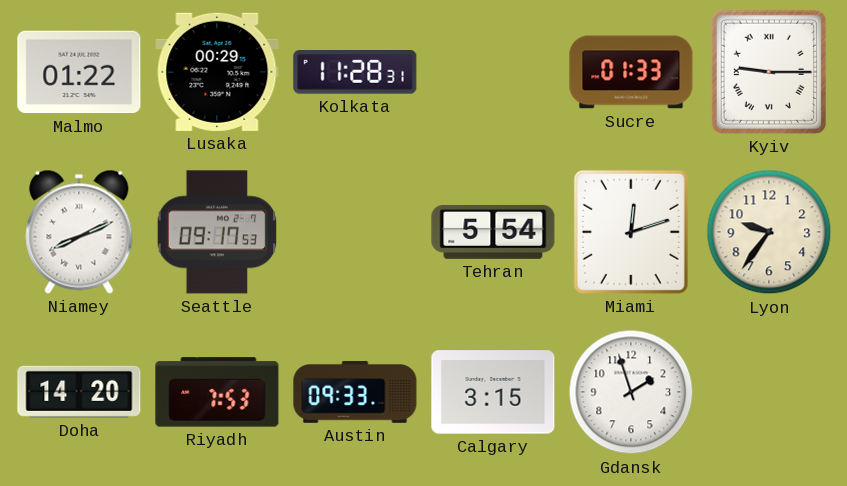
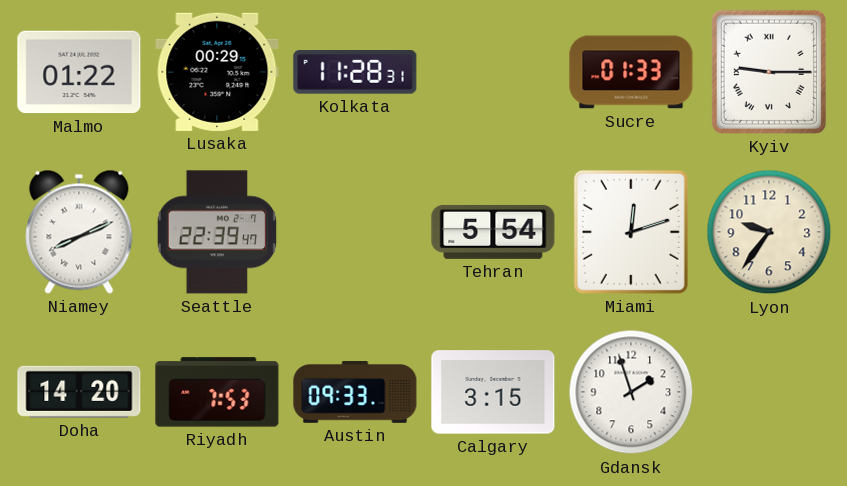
Seattle: 09:17 -> 22:39 (217, 232)
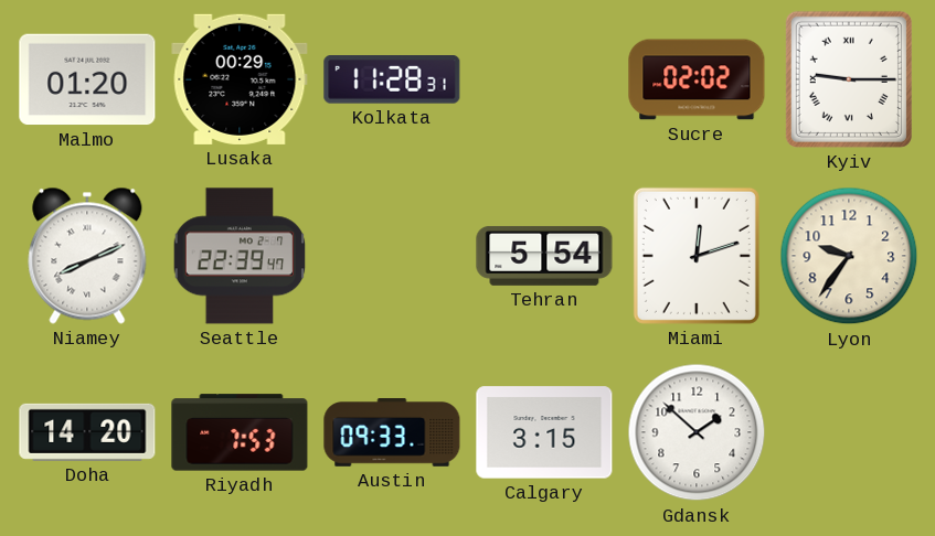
Malmo: 01:22 -> 01:20 (87, 79)
Sucre: 01:33 -> 02:02 (697, 79)
Gdansk: 1:57 -> 1:52 (697, 432)
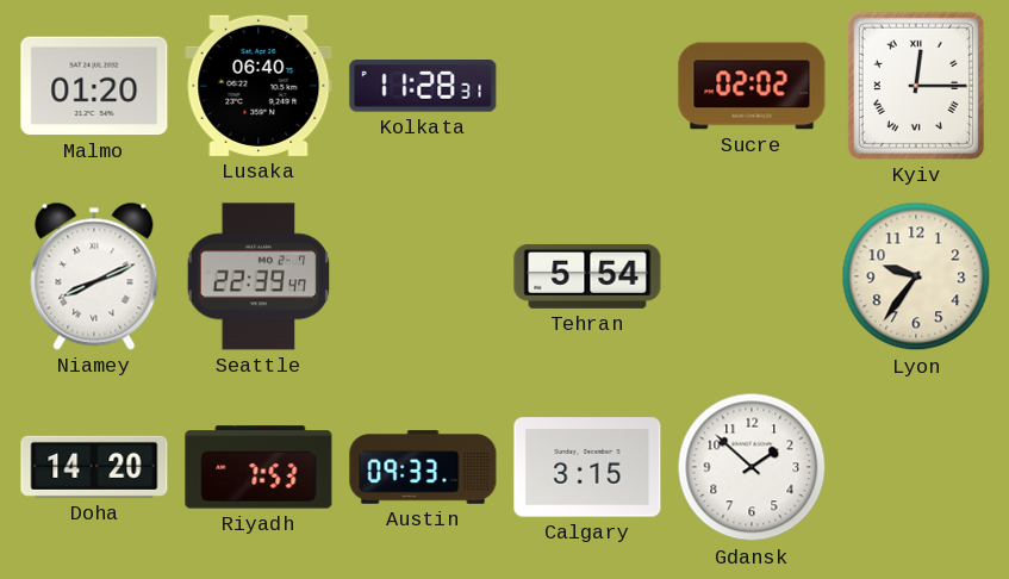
Lusaka: 00:29 -> 06:40 (259, 86)
Kyiv: 9:15 -> 12:15 (916, 86)
Miami: 12:12 -> none (697, 256)
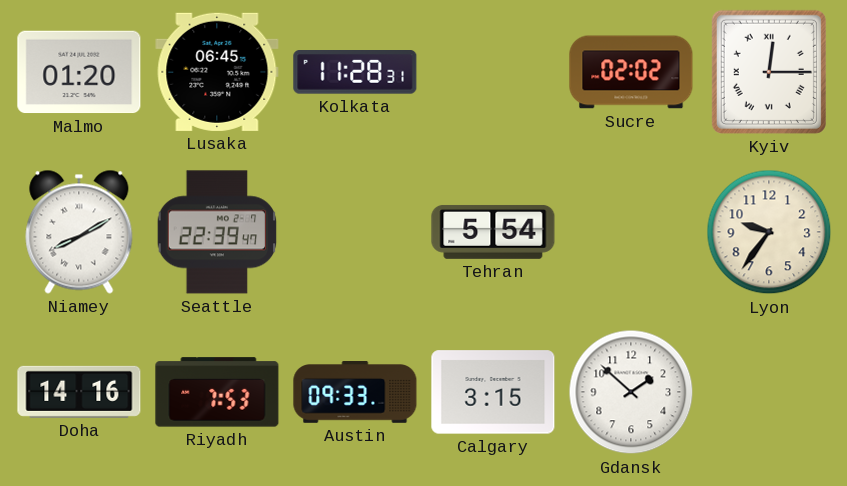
Lusaka: 06:40 -> 06:45 (217, 72)
Niamey: 8:11 -> 8:10 (79, 232)
Doha: 14:20 -> 14:16 (79, 392)
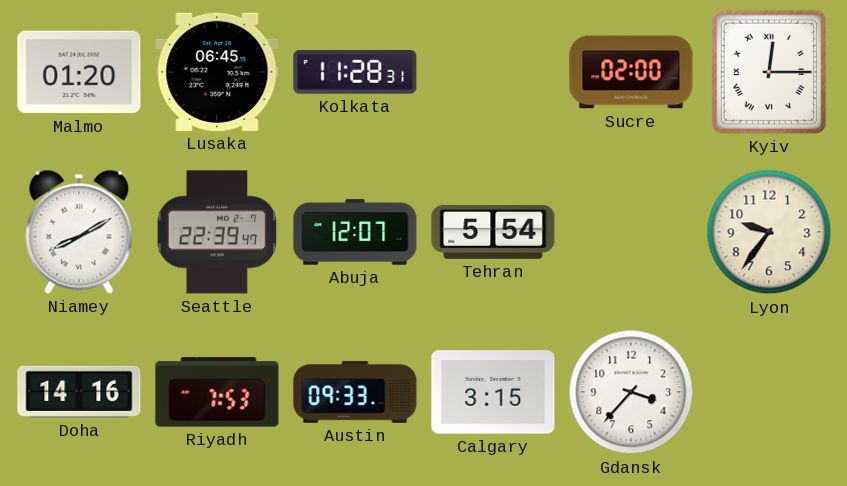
Sucre: 02:02 -> 02:00 (631, 72)
Abuja: none -> 12:07 (355, 232)
Gdansk: 1:52 -> 3:37 (631, 392)
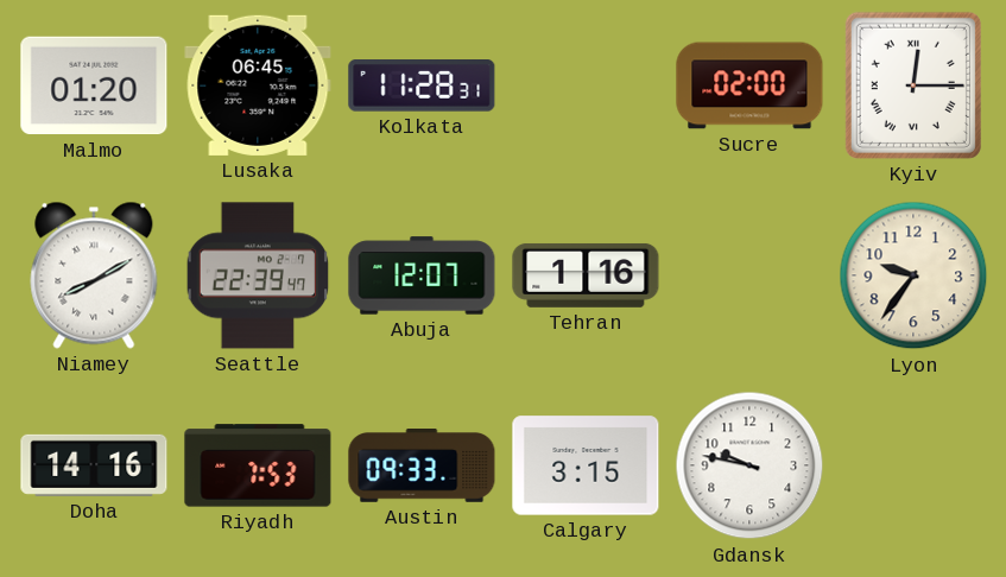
Tehran: 5:54 -> 1:16 (586, 275)
Gdansk: 3:37 -> 9:47 (749, 465)
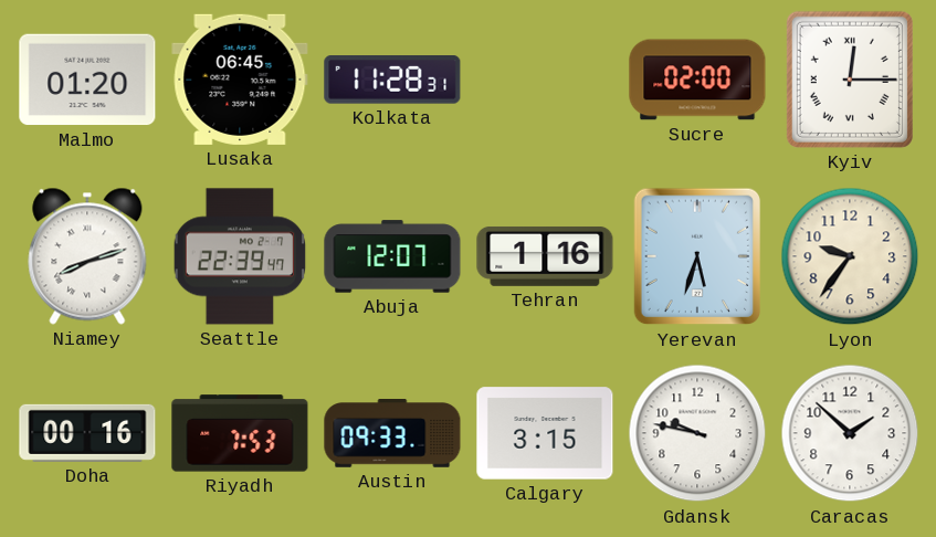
Niamey: 8:10 -> 8:12 (87, 256)
Yerevan: none -> 5:33 (697, 256)
Doha: 14:16 -> 00:16 (87, 433)
Caracas: none -> 1:52 (850, 433)
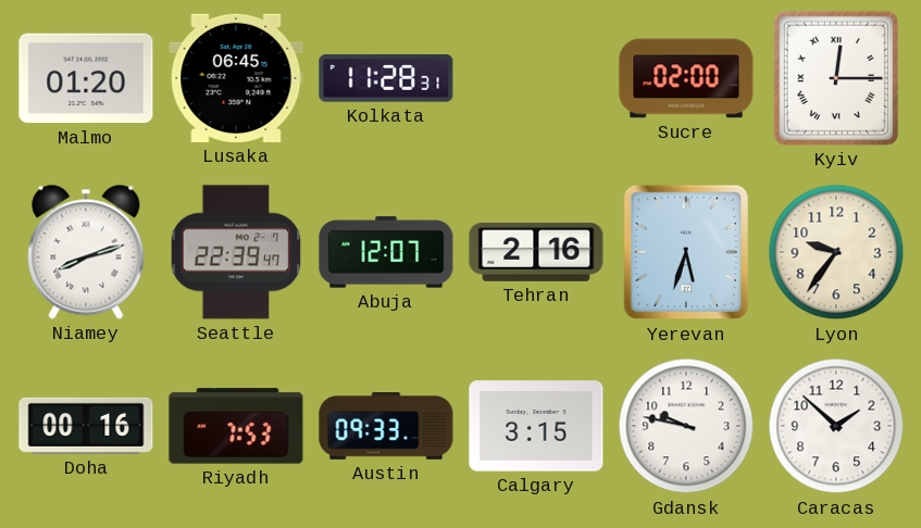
Tehran: 1:16 -> 2:16 (536, 252)
